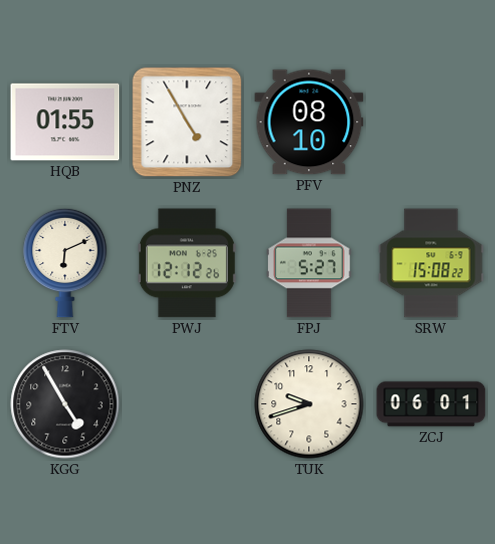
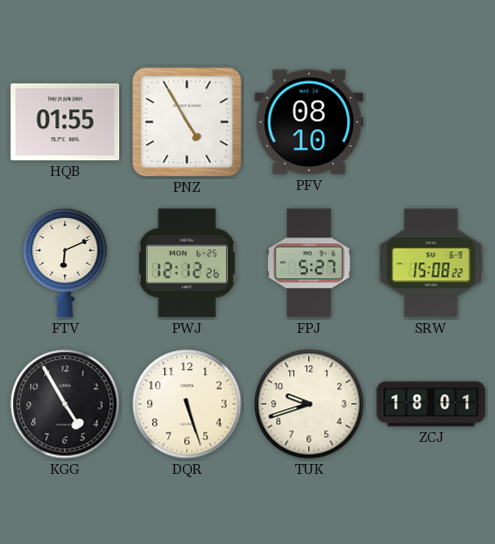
DQR: none -> 5:27 (187, 404)
ZCJ: 06:01 -> 18:01 (431, 404)
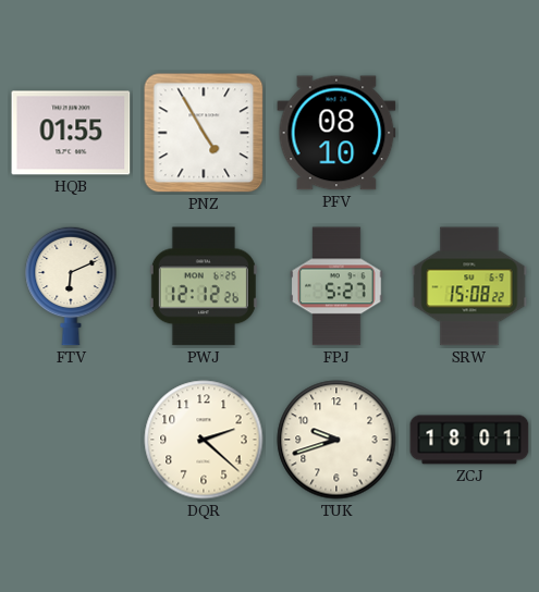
KGG: 4:55 -> none (65, 404)
DQR: 5:27 -> 2:22 (204, 440)
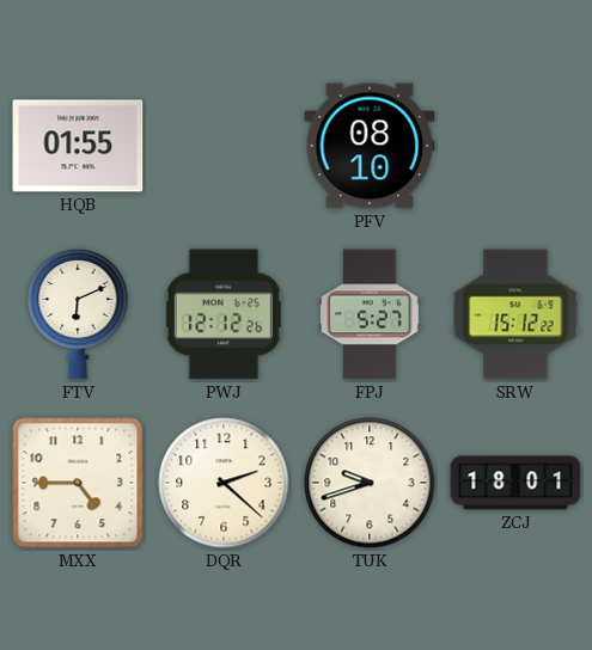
PNZ: 4:55 -> none (204, 133)
SRW: 15:08 -> 15:12 (515, 314)
MXX: none -> 4:45 (78, 483)
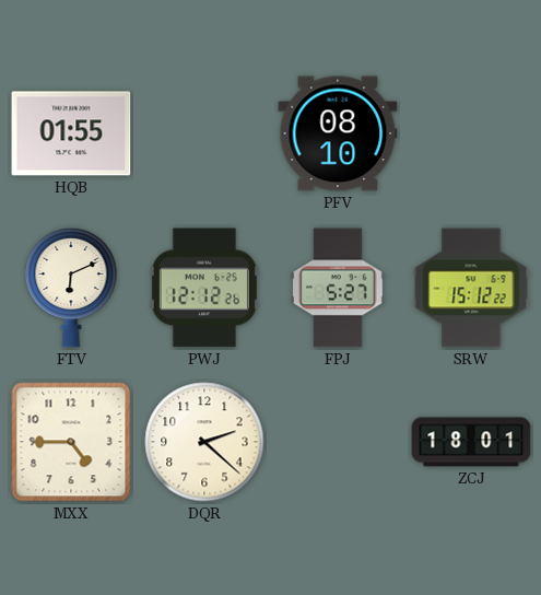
TUK: 9:42 -> none (370, 483)
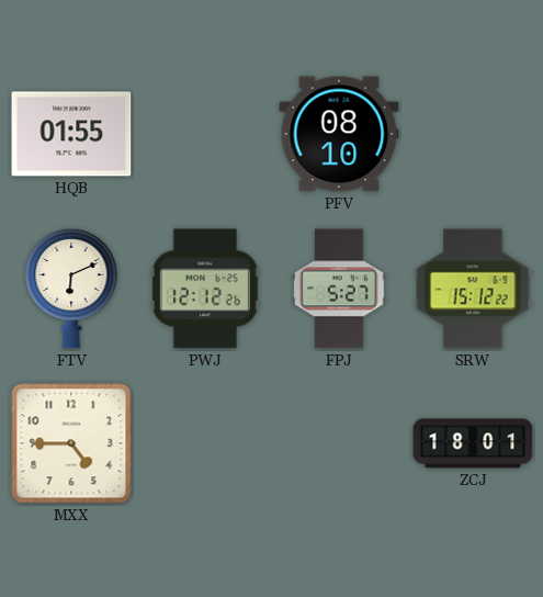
DQR: 2:22 -> none (204, 442)
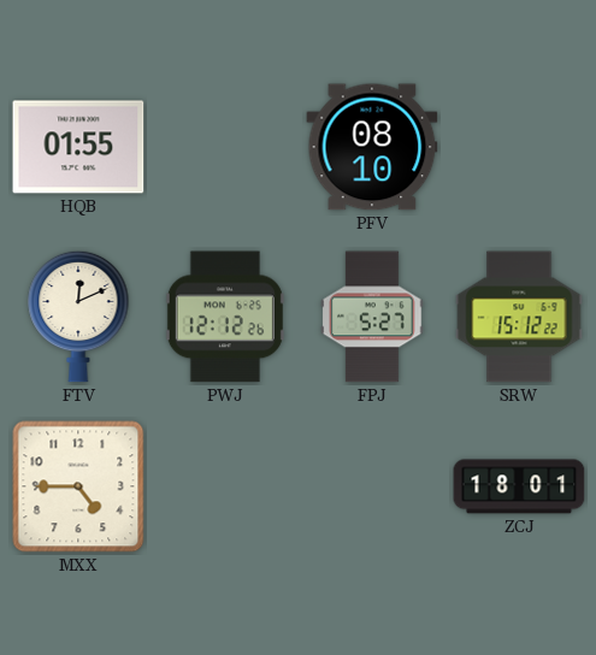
FTV: 6:11 -> 12:11 (78, 317)
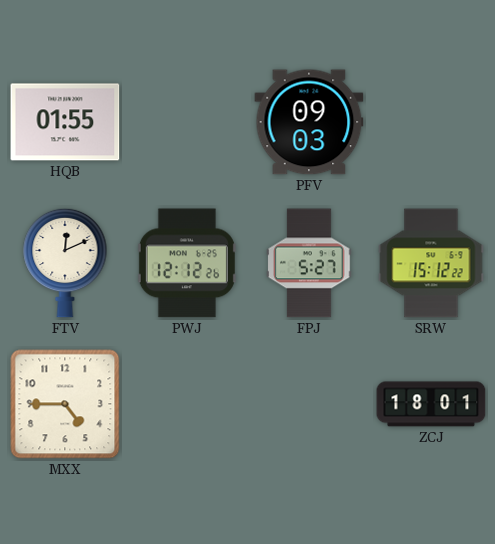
PFV: 08:10 -> 09:03 (309, 122)
